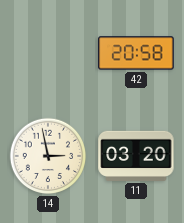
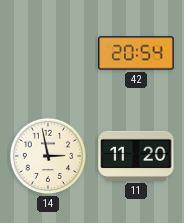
42: 20:58 -> 20:54 (136, 53)
11: 03:20 -> 11:20 (136, 156)
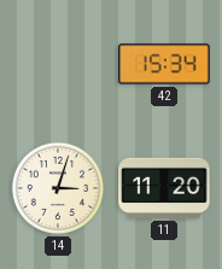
42: 20:54 -> 15:34 (164, 64)
14: 2:58 -> 3:03 (58, 188)
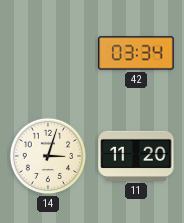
42: 15:34 -> 03:34 (136, 53)
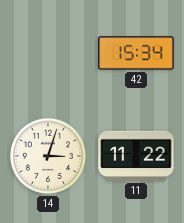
42: 03:34 -> 15:34 (136, 53)
11: 11:20 -> 11:22 (136, 156)
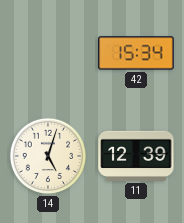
14: 3:03 -> 5:03 (48, 156)
11: 11:22 -> 12:39 (136, 156)
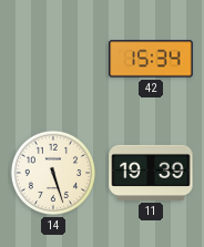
14: 5:03 -> 5:27 (53, 173)
11: 12:39 -> 19:39 (151, 173)
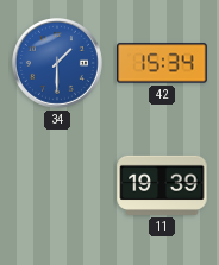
34: none -> 1:30 (57, 63)
14: 5:27 -> none (53, 173)
